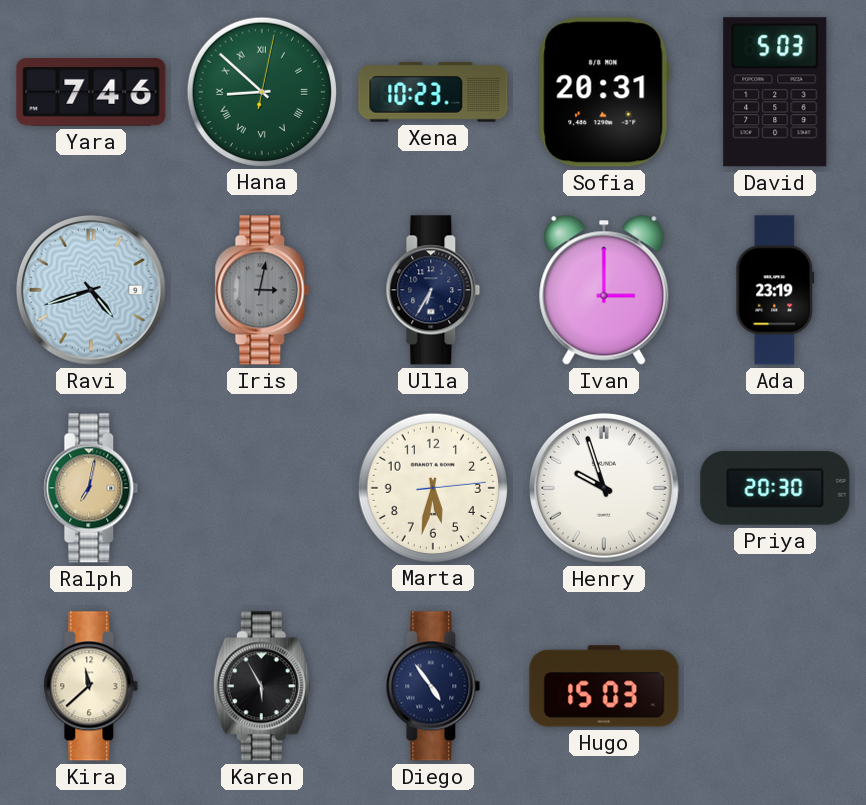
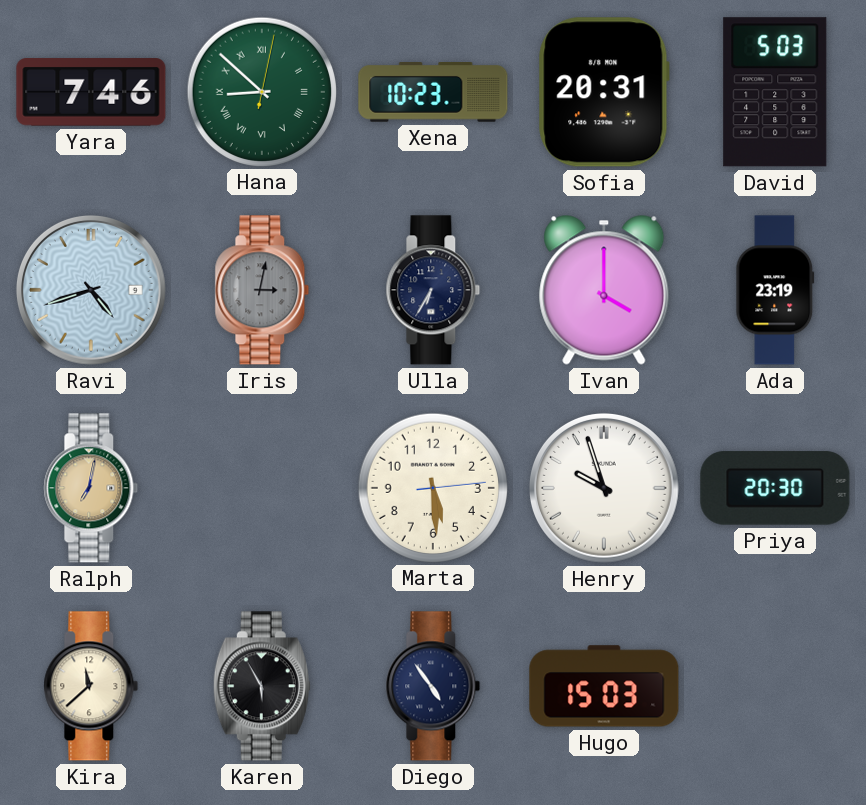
Ivan: 3:00 -> 4:00 (604, 290)
Marta: 5:32 -> 5:29 (432, 487)
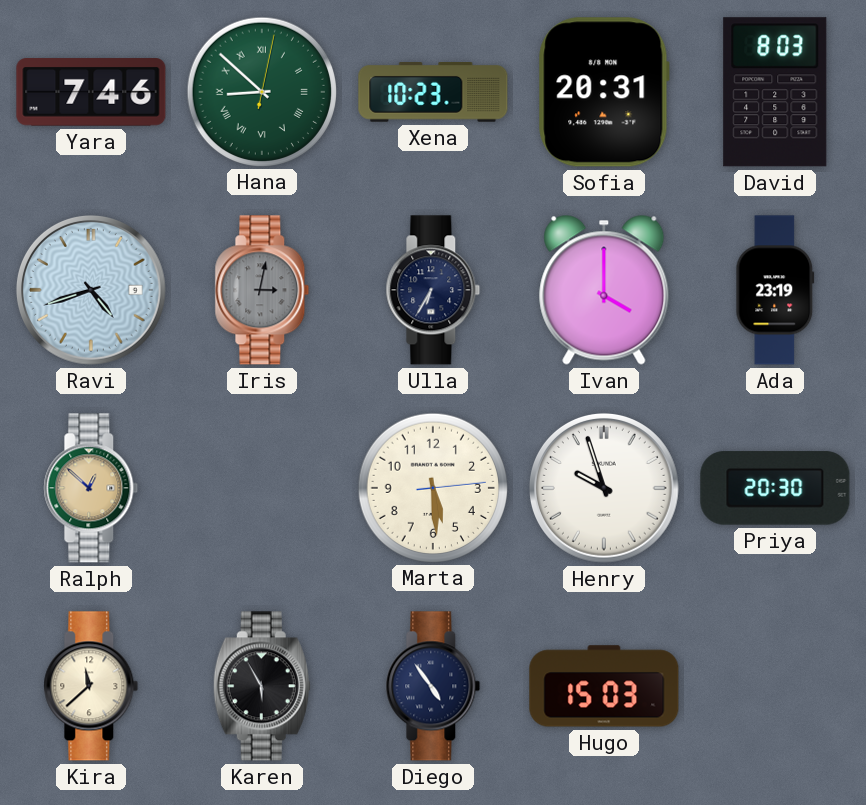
David: 5:03 -> 8:03 (775, 92)
Ralph: 7:02 -> 12:52 (91, 488)
